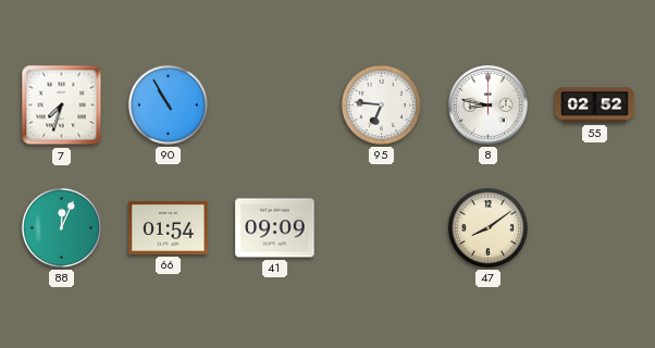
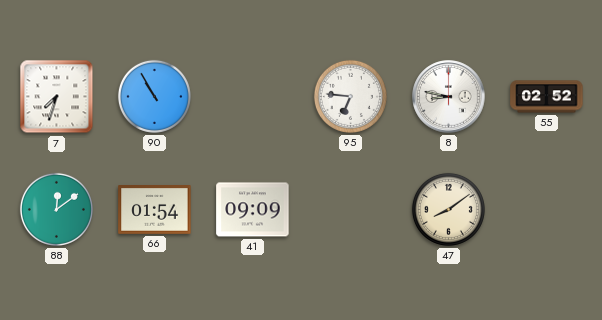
88: 12:04 -> 12:09 (56, 209)
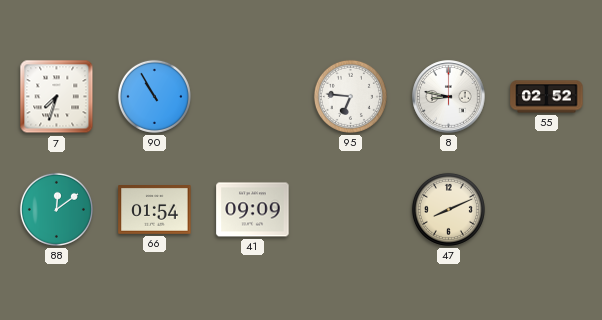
47: 8:09 -> 8:11 (448, 209)
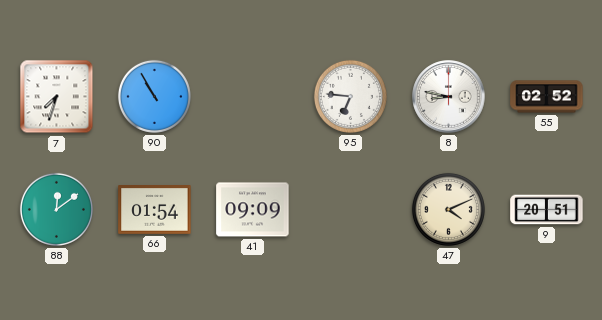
47: 8:11 -> 4:11 (448, 209)
9: none -> 20:51 (547, 210)
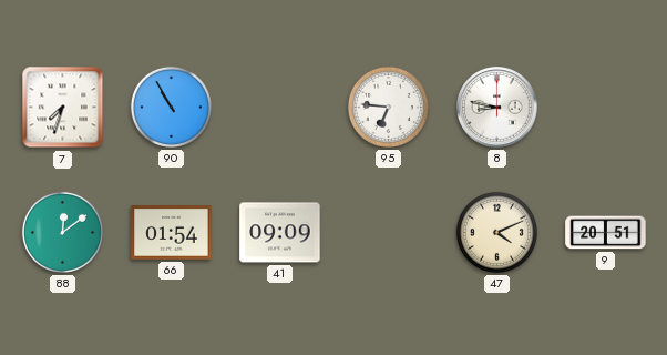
55: 02:52 -> none (547, 97)
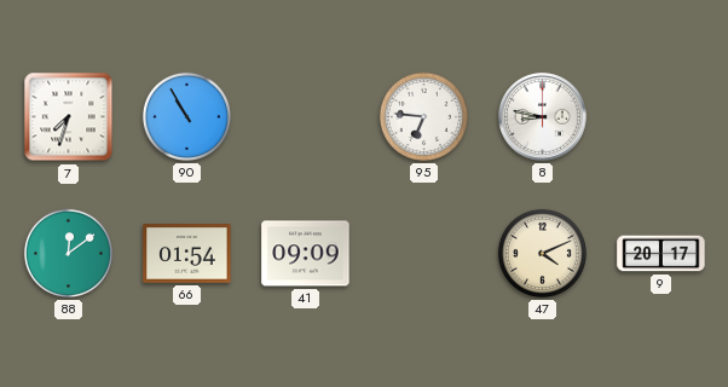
9: 20:51 -> 20:17 (661, 254)
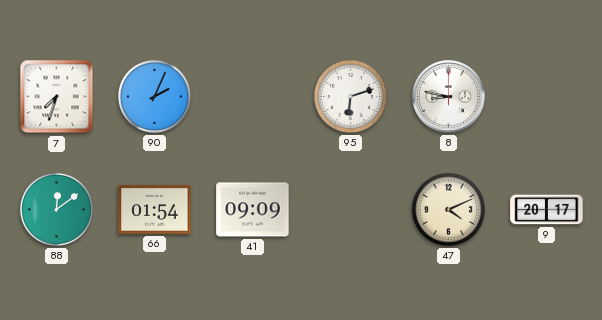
90: 10:55 -> 2:04 (154, 96)
95: 6:46 -> 6:12 (350, 96)
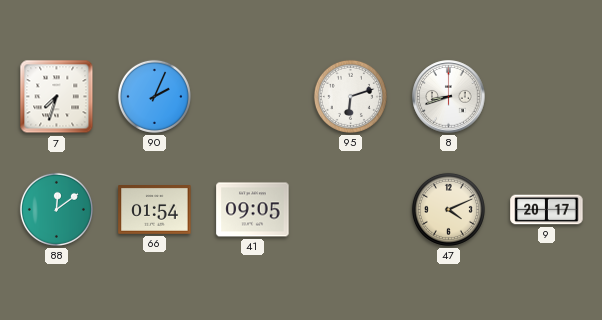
8: 8:47 -> 8:42 (449, 97)
41: 09:09 -> 09:05 (253, 210)
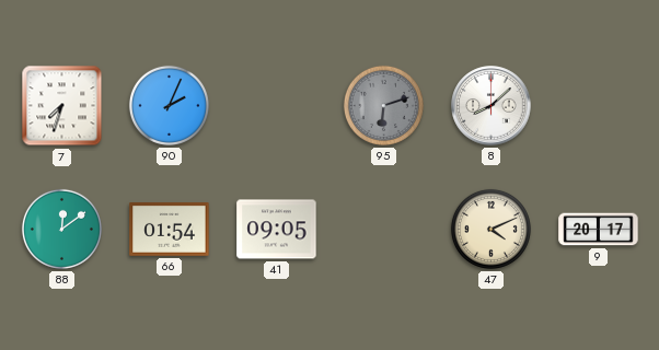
95 dial: white -> grey (383, 105)
8: 8:42 -> 8:08 (492, 106)
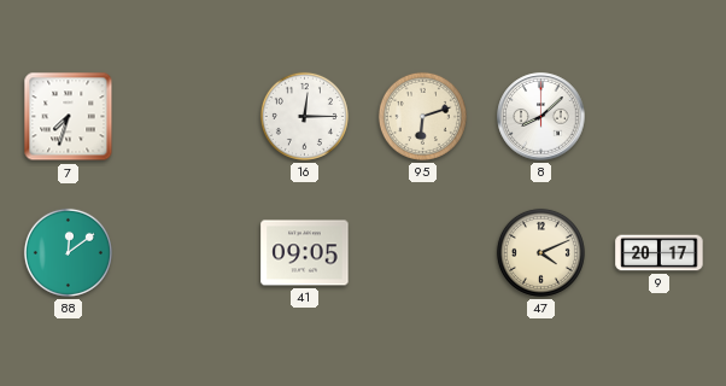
90: 2:04 -> none (169, 105)
16: none -> 12:15 (304, 116)
95 dial: grey -> cream (422, 116)
66: 01:54 -> none (170, 230)
